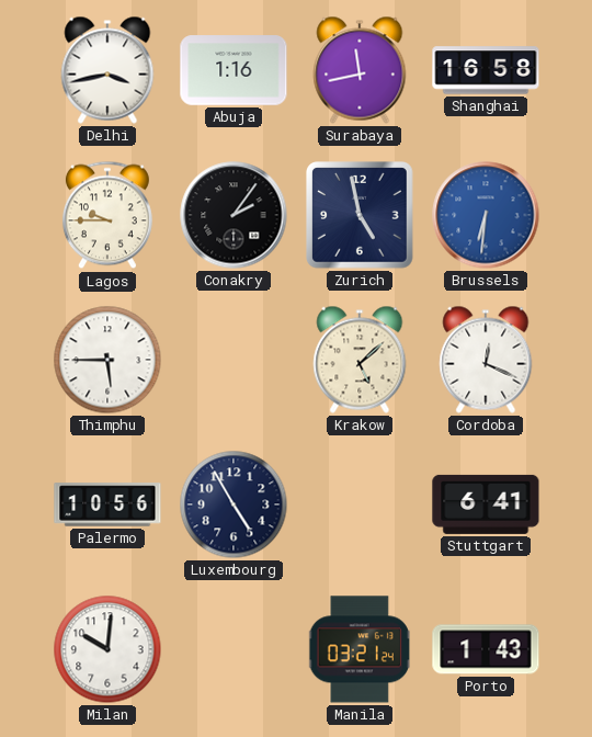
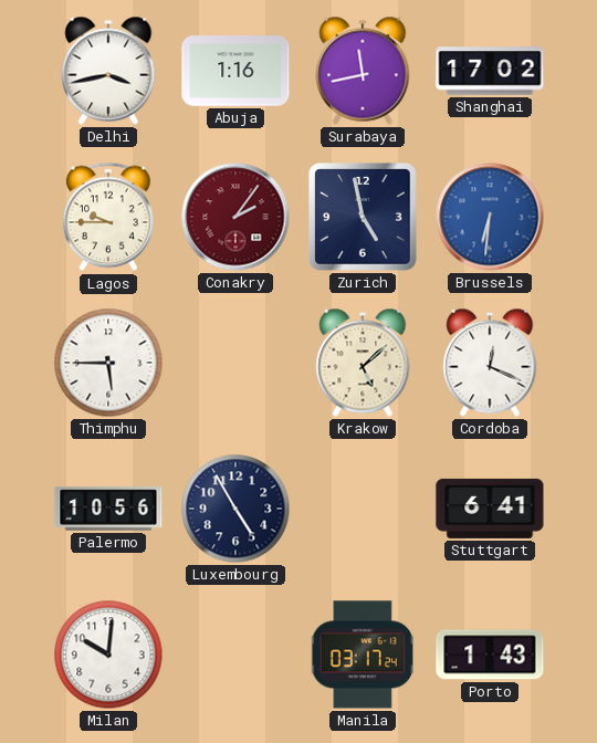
Shanghai: 16:58 -> 17:02 (490, 71)
Conakry dial: black -> burgundy (235, 217)
Manila: 03:21 -> 03:17 (363, 655)
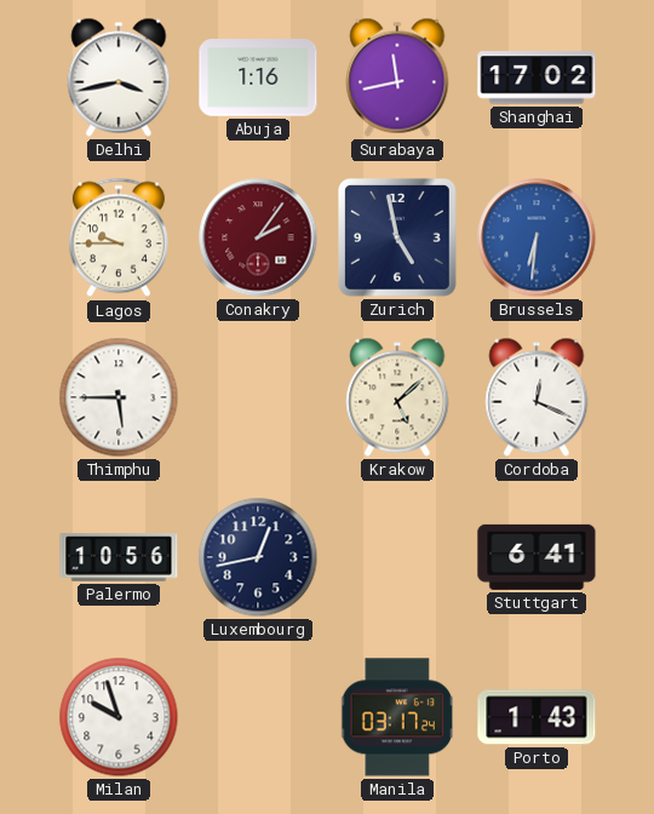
Luxembourg: 4:55 -> 12:43 (258, 557)
Milan: 10:01 -> 9:57 (119, 717)
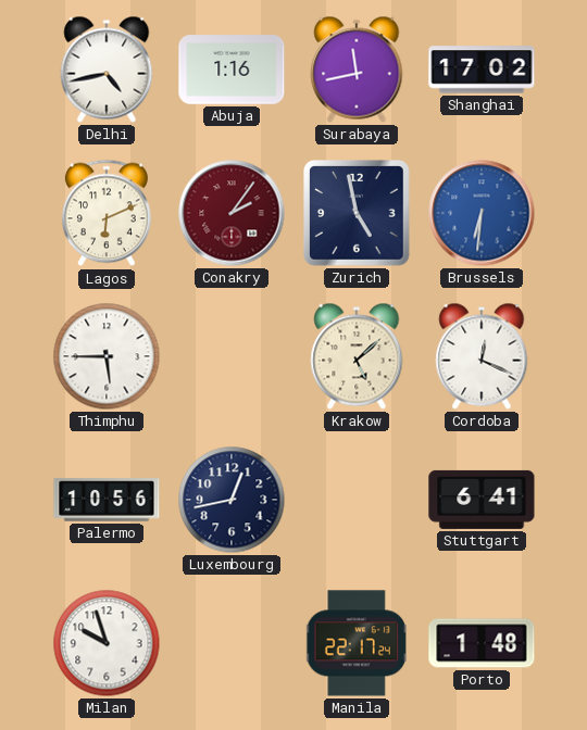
Delhi: 3:43 -> 4:43 (107, 70)
Lagos: 9:45 -> 6:11 (107, 213)
Manila: 03:17 -> 22:17 (357, 643)
Porto: 1:43 -> 1:48 (482, 643)
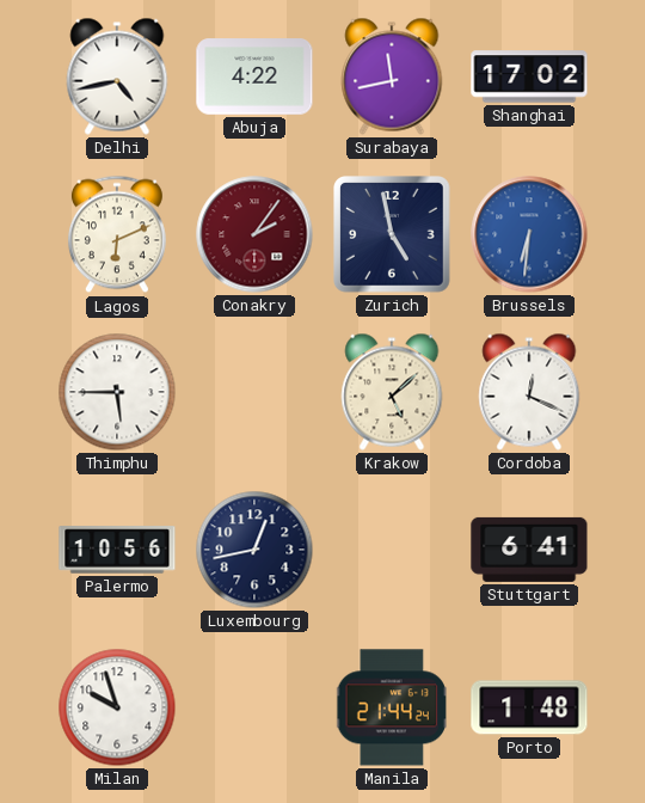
Abuja: 1:16 -> 4:22 (254, 76)
Manila: 22:17 -> 21:44 (392, 707)
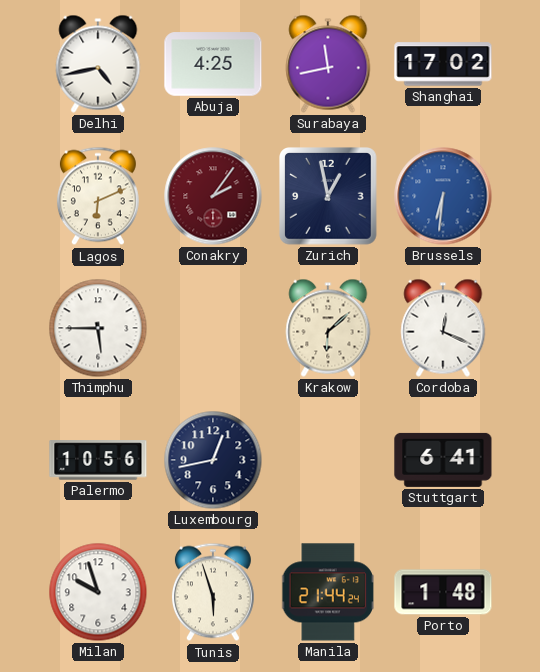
Abuja: 4:22 -> 4:25 (213, 64)
Zurich: 4:58 -> 12:58 (329, 197)
Krakow: 5:08 -> 6:08 (328, 328)
Tunis: none -> 5:57 (213, 592)
